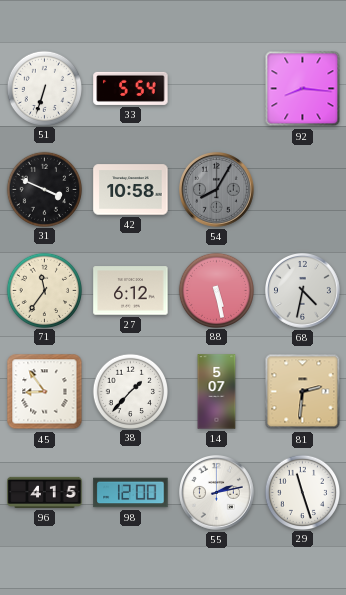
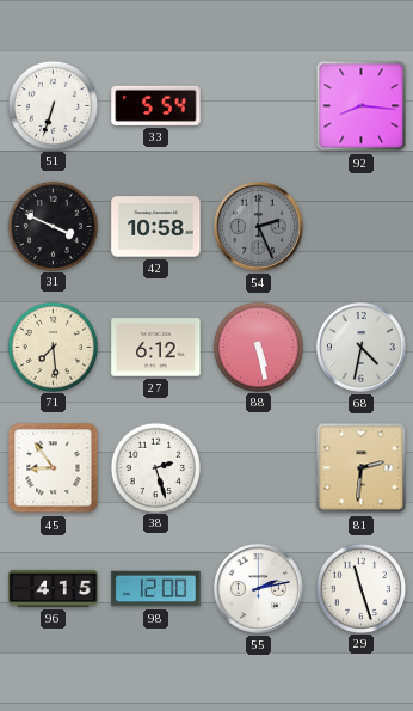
54: 8:05 -> 2:26 (259, 227)
71: 11:36 -> 7:29 (53, 347)
38: 1:37 -> 2:27 (155, 467)
14: 5:07 -> none (217, 392)
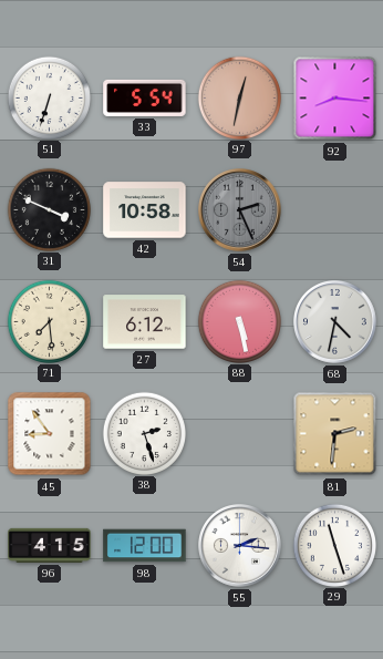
97: none -> 12:32 (239, 97)
55: 2:13 -> 2:16 (240, 546)
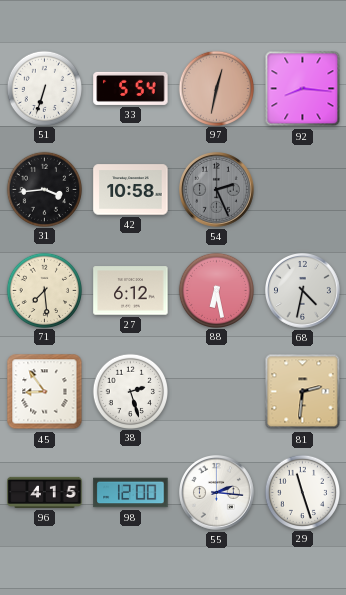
31: 3:49 -> 3:44 (44, 189)
88: 5:28 -> 6:28 (216, 290)
